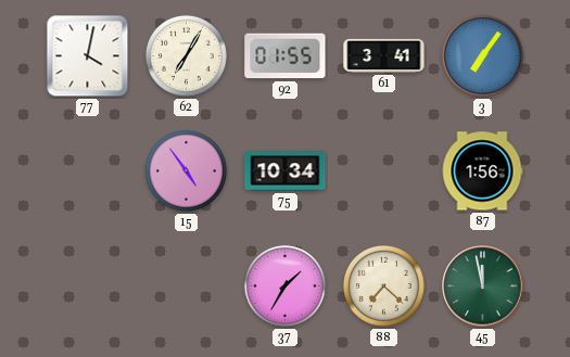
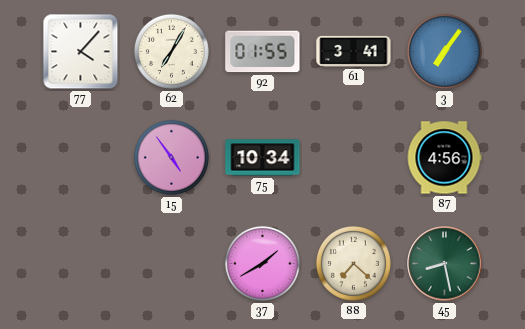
77: 4:02 -> 4:07 (81, 52)
87: 1:56 -> 4:56 (444, 158)
37: 1:35 -> 1:40 (262, 263)
45: 11:58 -> 8:28 (445, 264)
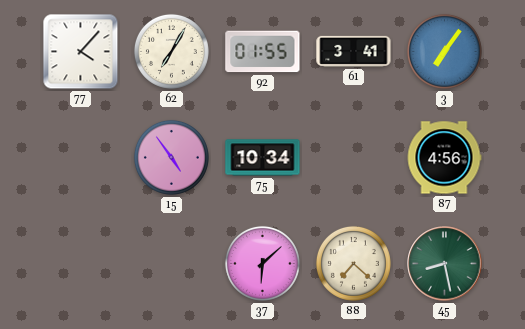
37: 1:40 -> 6:08 (262, 263)
